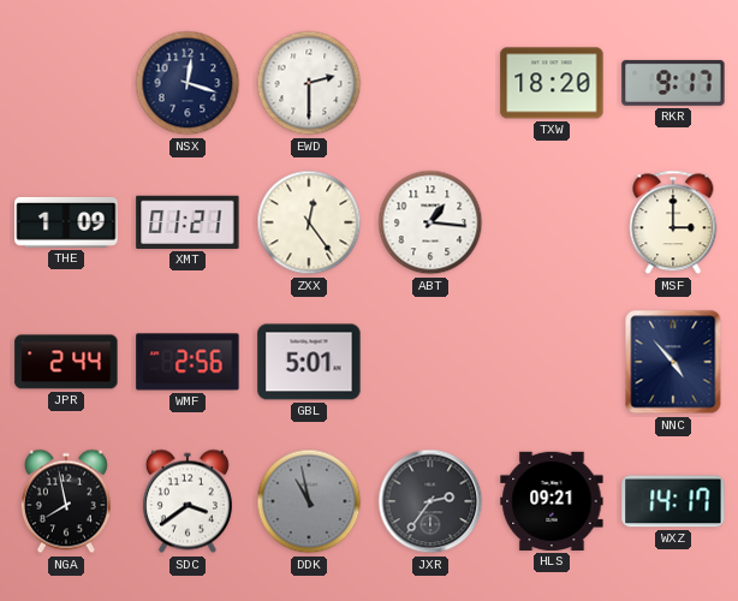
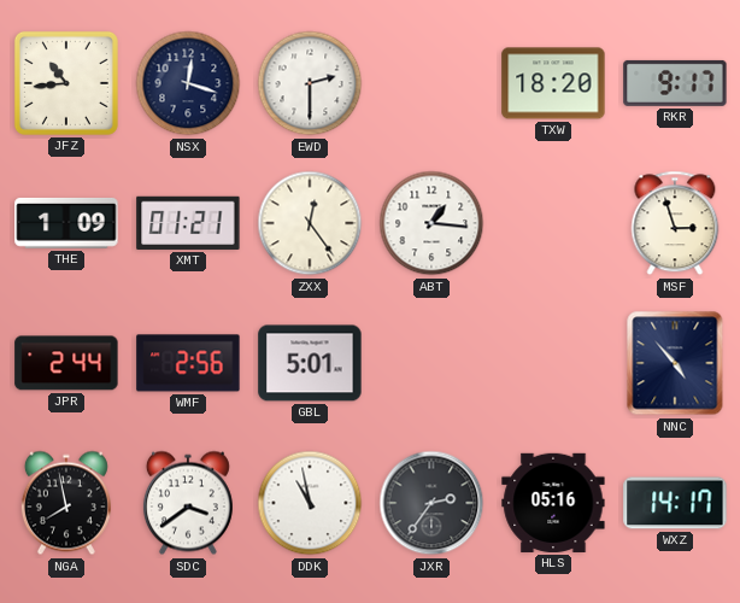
JFZ: none -> 10:44 (66, 83)
MSF: 3:00 -> 2:57 (675, 223)
DDK dial: grey -> white (310, 503)
HLS: 09:21 -> 05:16 (553, 503)
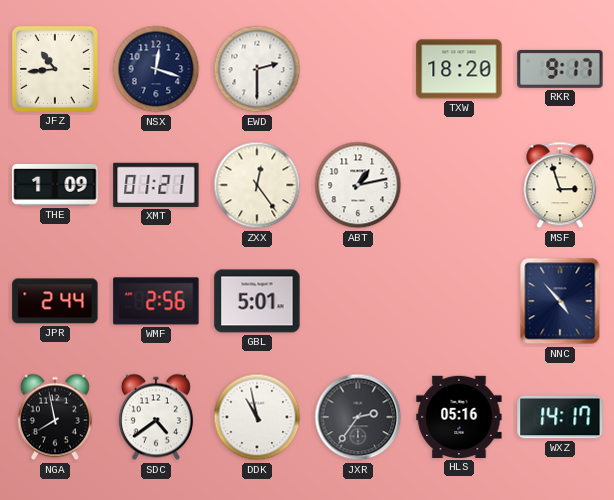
ABT: 1:16 -> 1:13 (358, 185)
SDC: 3:39 -> 4:39 (156, 417)
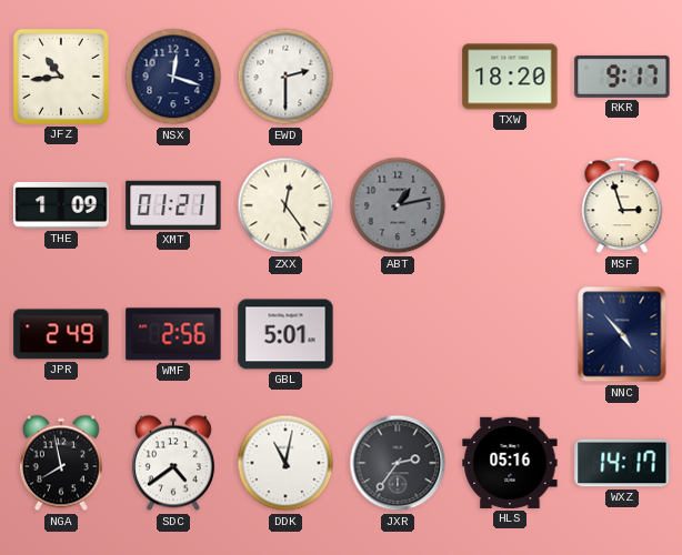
ABT dial: white -> grey (398, 205)
JPR: 2:44 -> 2:49 (61, 334)
DDK: 10:58 -> 11:02 (285, 463)
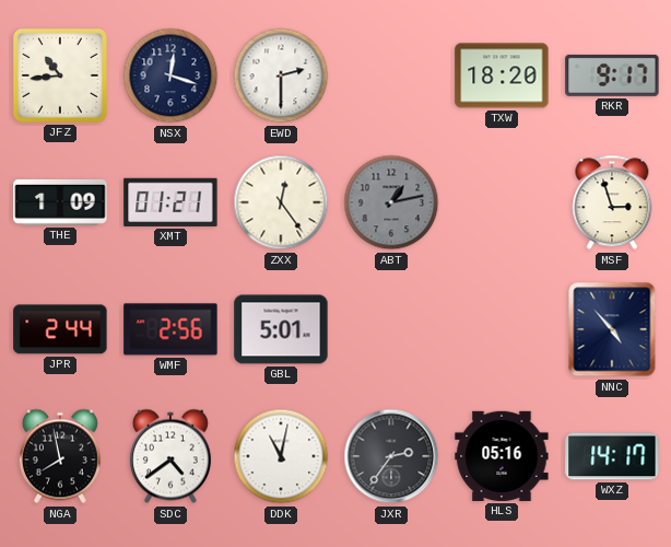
JPR: 2:49 -> 2:44 (60, 329)
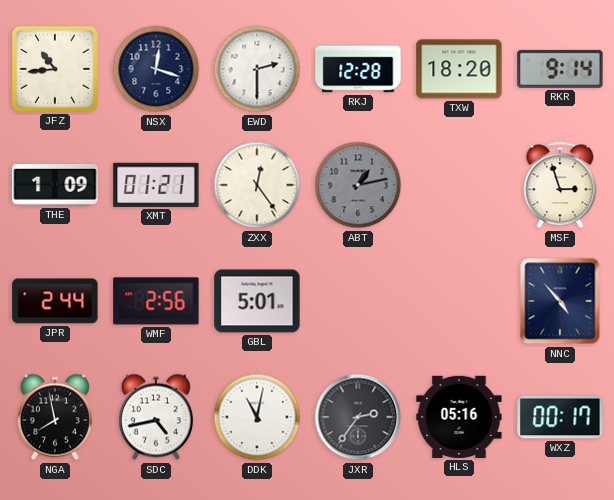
RKJ: none -> 12:28 (358, 69)
RKR: 9:17 -> 9:14 (560, 69)
SDC: 4:39 -> 4:43 (156, 417)
WXZ: 14:17 -> 00:17 (560, 417)
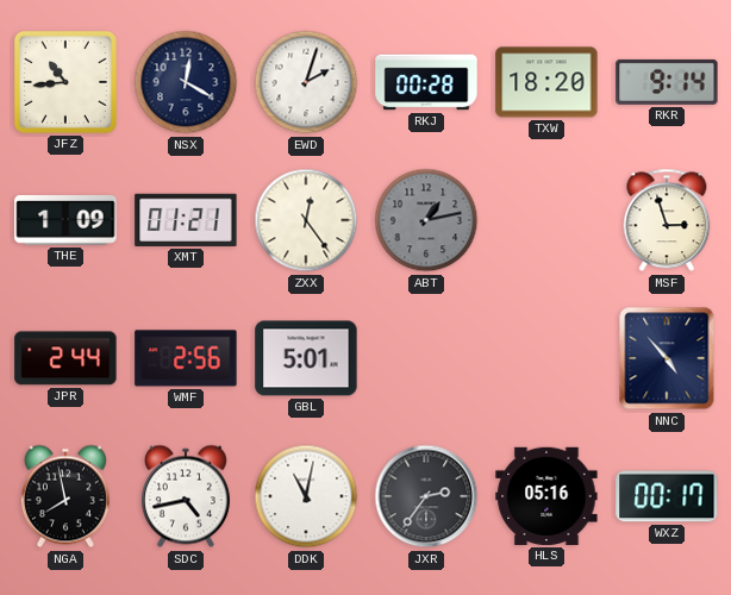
NSX: 12:18 -> 12:20 (186, 82)
EWD: 2:30 -> 2:03 (306, 82)
RKJ: 12:28 -> 00:28 (426, 82)
